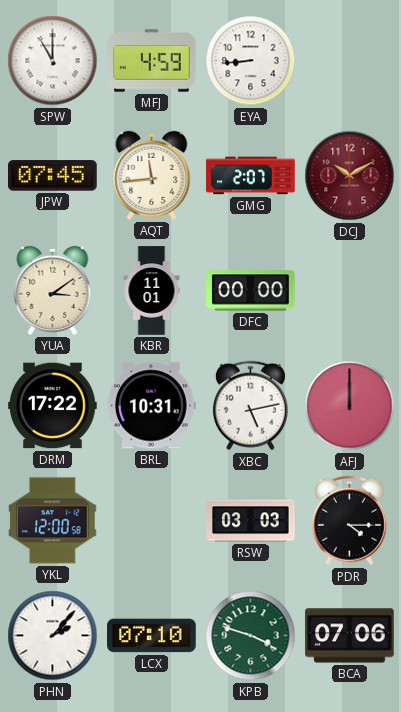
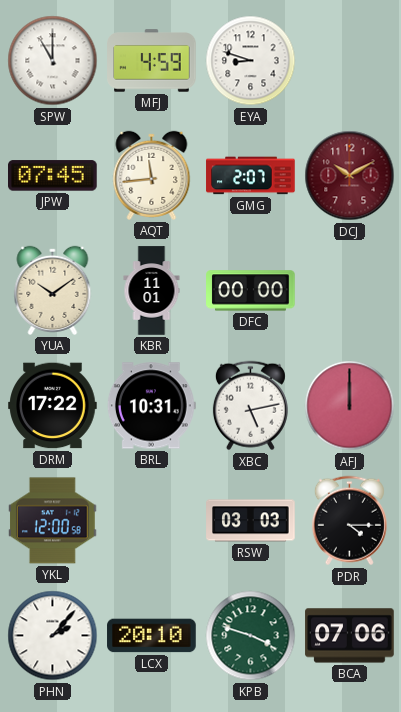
EYA: 8:44 -> 8:48 (251, 61)
YUA: 3:09 -> 10:09 (53, 290)
LCX: 07:10 -> 20:10 (152, 636)
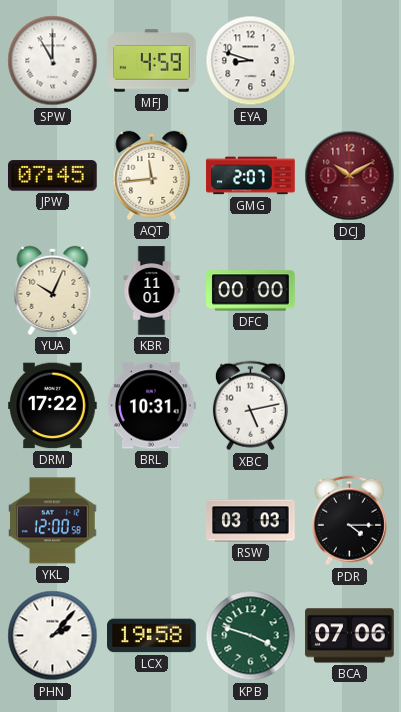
YUA: 10:09 -> 10:04 (53, 290)
AFJ: 12:00 -> none (350, 406)
LCX: 20:10 -> 19:58 (152, 636)
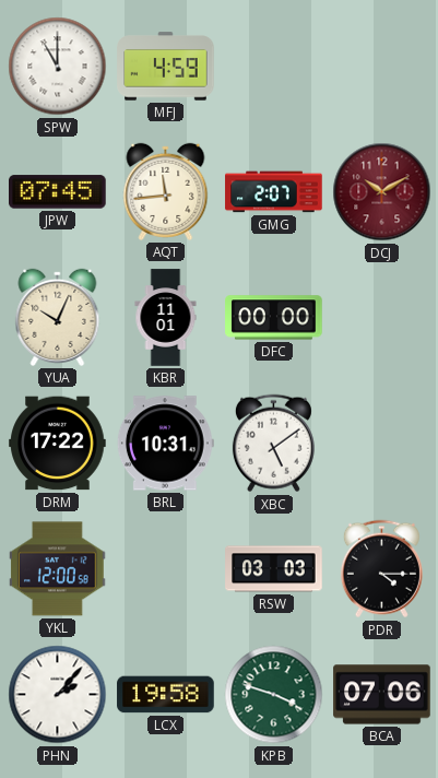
EYA: 8:48 -> none (251, 61)
XBC: 5:13 -> 5:09 (273, 444)
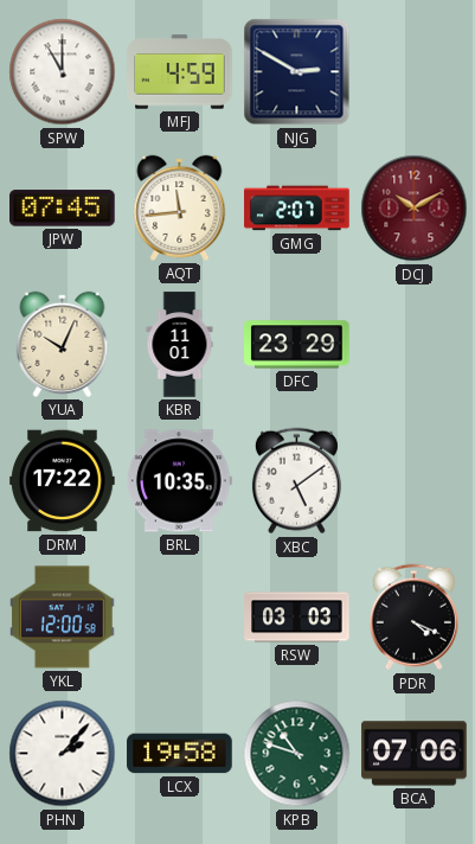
NJG: none -> 2:50 (297, 72)
DFC: 00:00 -> 23:29 (297, 345)
BRL: 10:31 -> 10:35 (179, 481)
PDR: 4:15 -> 4:19 (413, 618)
KPB: 3:48 -> 10:48 (297, 754)
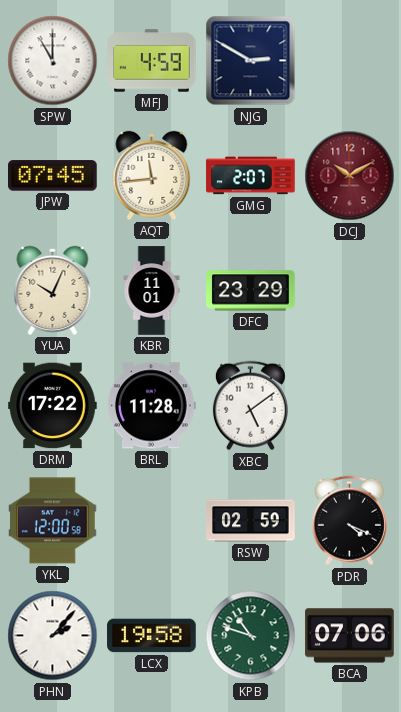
BRL: 10:35 -> 11:28 (151, 406)
RSW: 03:03 -> 02:59 (251, 521)
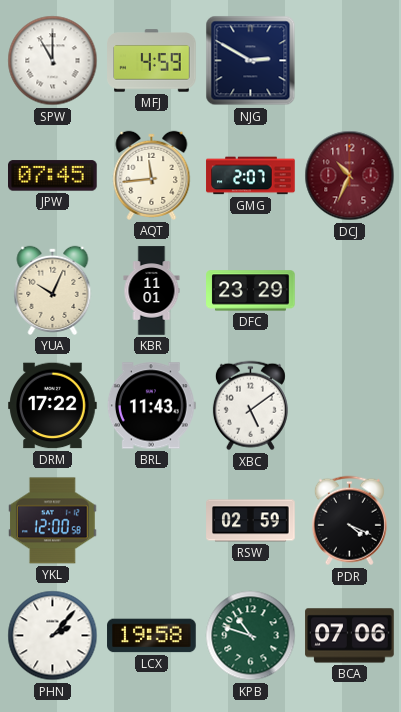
DCJ: 10:10 -> 10:34 (350, 176)
BRL: 11:28 -> 11:43 (151, 406)
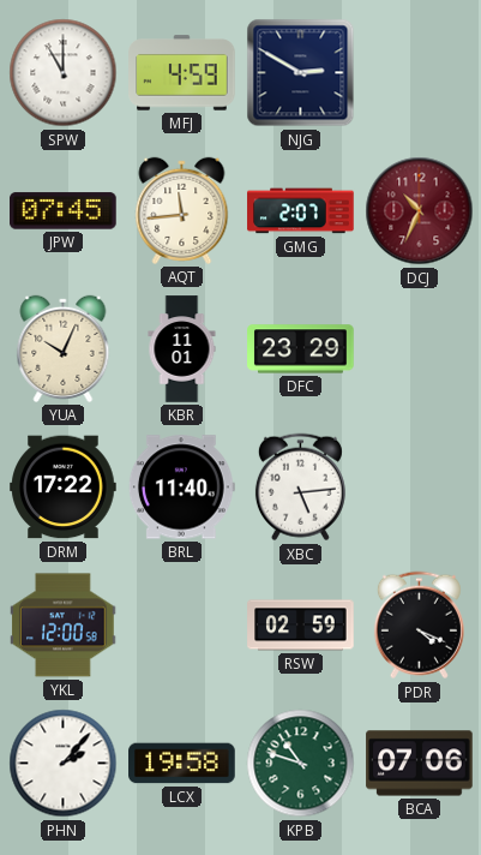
BRL: 11:43 -> 11:40 (181, 488)
XBC: 5:09 -> 5:14 (300, 488)
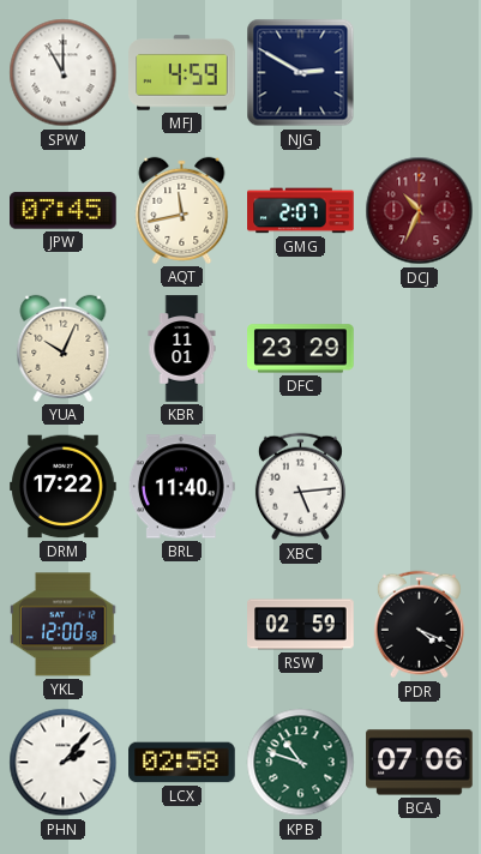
AQT: 11:44 -> 11:43 (182, 210)
LCX: 19:58 -> 02:58 (182, 763)
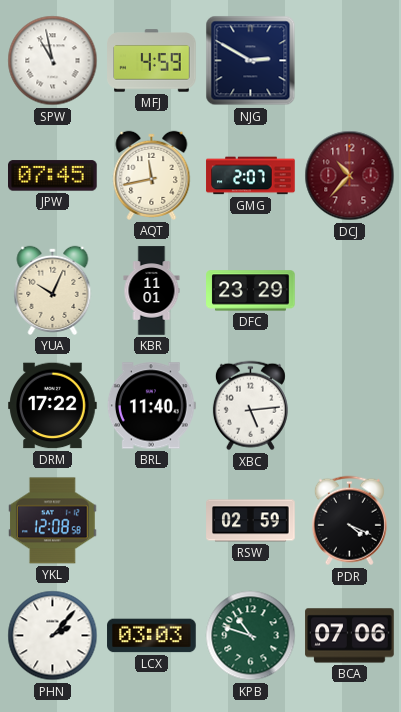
SPW: 11:00 -> 10:58 (53, 61)
DCJ: 10:34 -> 10:37 (350, 176)
YKL: 12:00 -> 12:08 (53, 521)
LCX: 02:58 -> 03:03 (152, 636)
